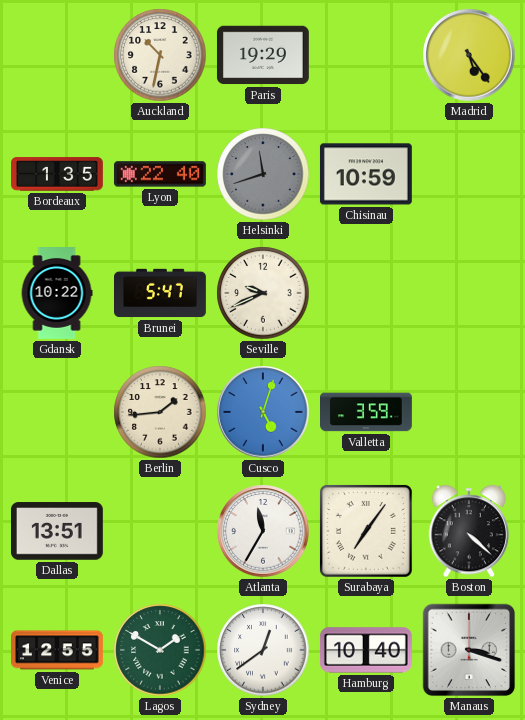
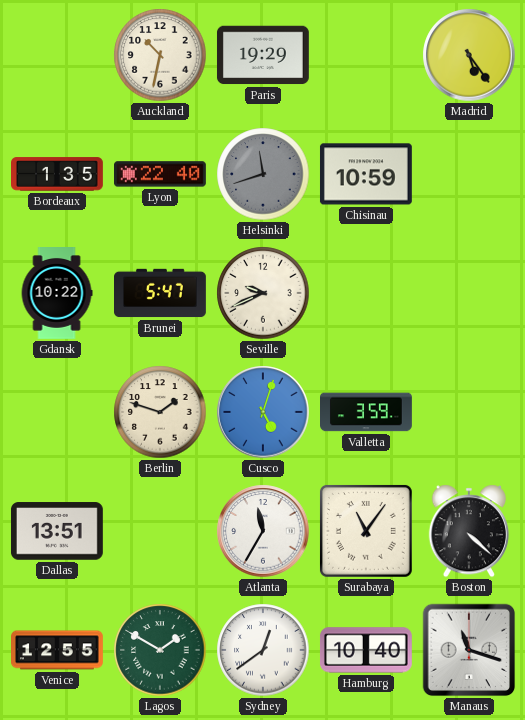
Berlin: 1:44 -> 1:48 (160, 412)
Surabaya: 7:06 -> 11:06 (366, 531)
Manaus: 3:18 -> 11:18 (469, 650)
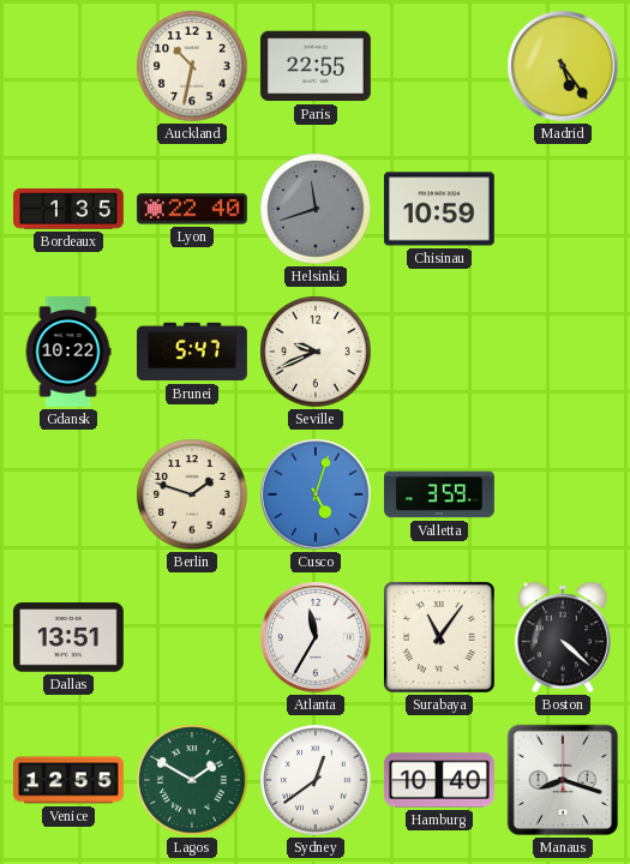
Paris: 19:29 -> 22:55 (316, 66)
Manaus: 11:18 -> 8:18 (563, 780)
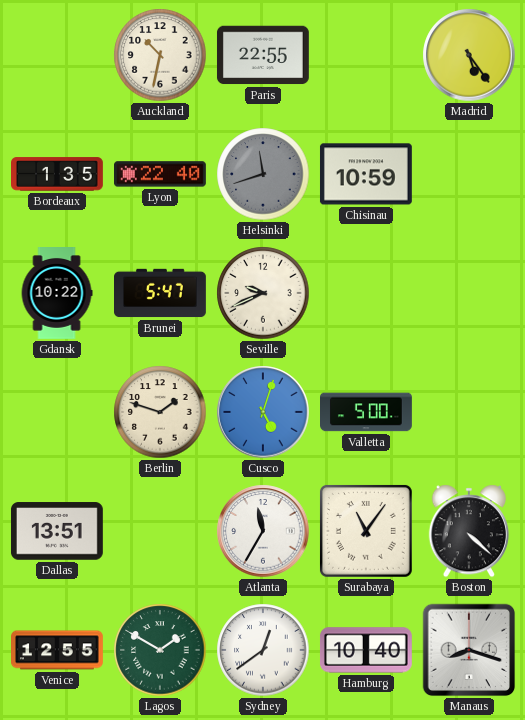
Valletta: 3:59 -> 5:00 (367, 412)
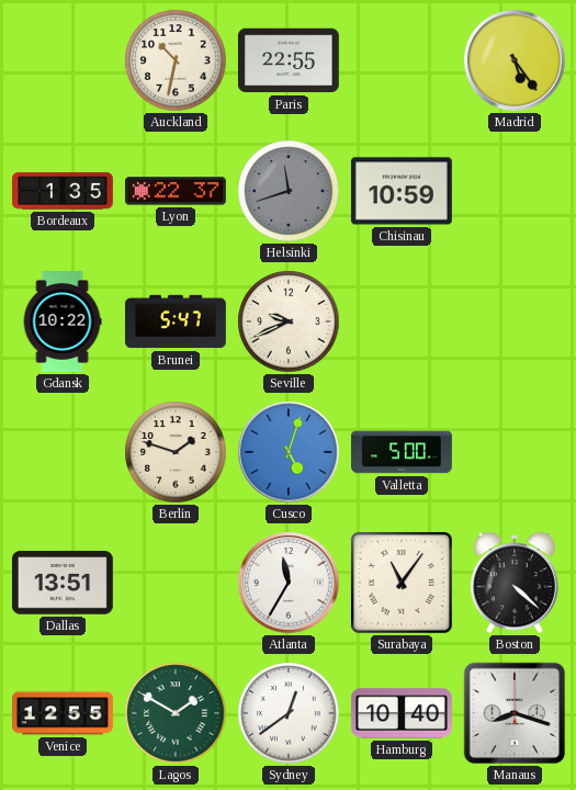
Lyon: 22:40 -> 22:37 (177, 191)
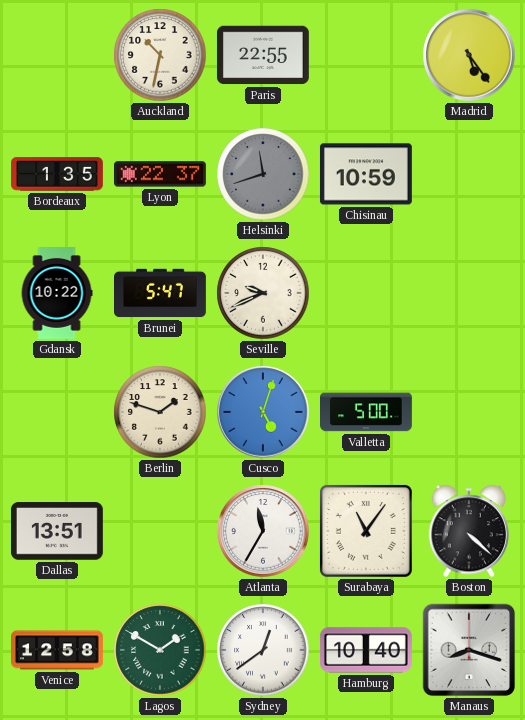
Venice: 12:55 -> 12:58 (58, 650)
